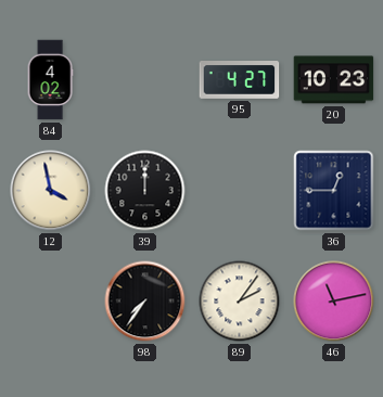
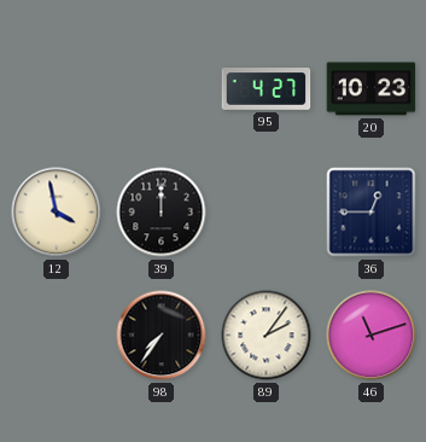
84: 4:02 -> none (50, 80)
46: 11:13 -> 11:12 (372, 336)
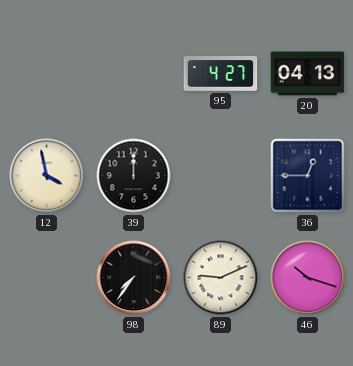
20: 10:23 -> 04:13 (308, 74)
89: 2:06 -> 9:11 (221, 278)
46: 11:12 -> 10:18 (308, 278)
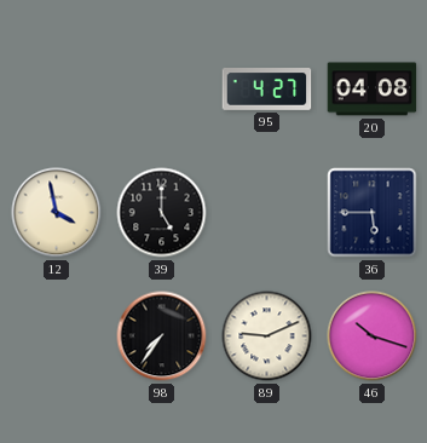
20: 04:13 -> 04:08 (373, 90)
39: 12:00 -> 5:00 (162, 213)
36: 12:45 -> 5:45 (373, 213)
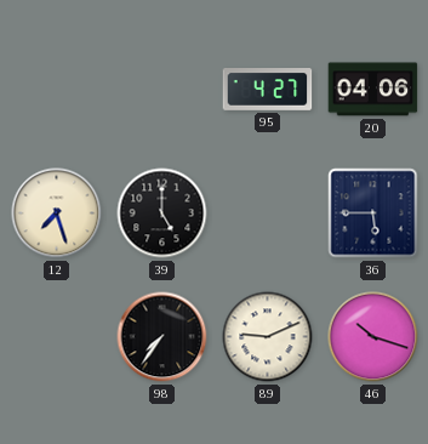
20: 04:08 -> 04:06 (373, 90)
12: 3:58 -> 7:27 (57, 214)
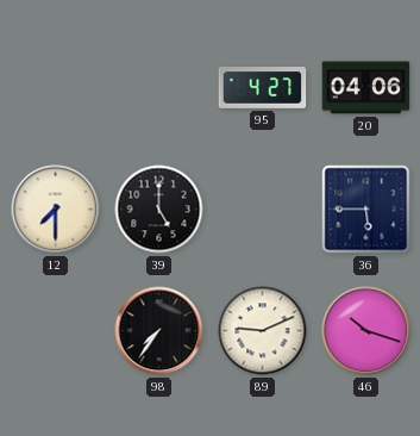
12: 7:27 -> 7:30 (56, 210)
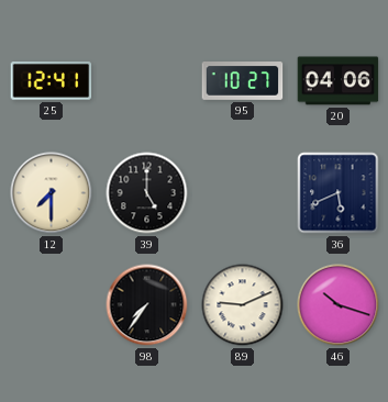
25: none -> 12:41 (52, 81)
95: 4:27 -> 10:27 (243, 81)
36: 5:45 -> 5:41 (339, 193)
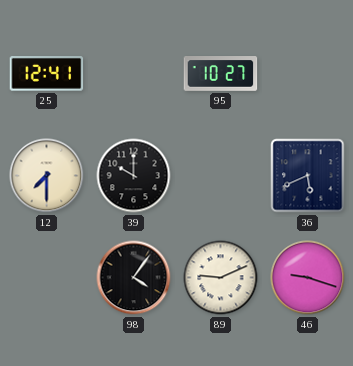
20: 04:06 -> none (339, 81)
39: 5:00 -> 10:00 (134, 176)
98: 7:36 -> 4:06 (134, 278)
46: 10:18 -> 9:18 (308, 278)
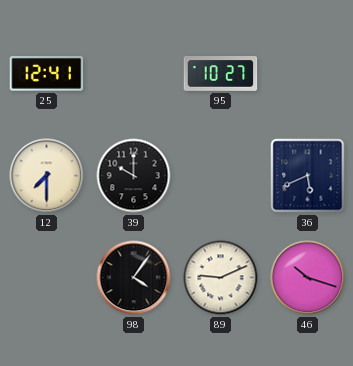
46: 9:18 -> 10:18 (308, 278)
